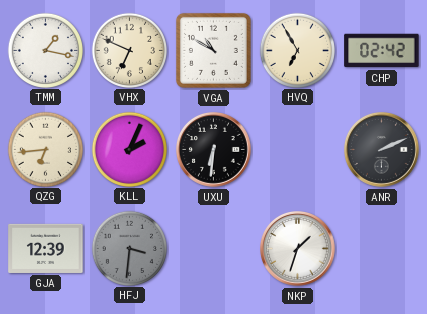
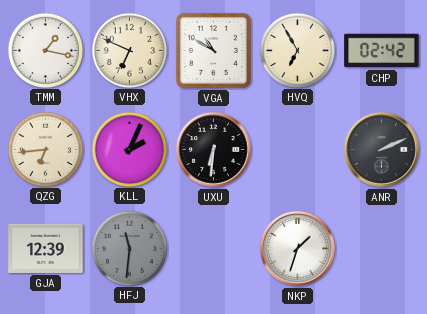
HFJ: 3:31 -> 11:31 (129, 248)
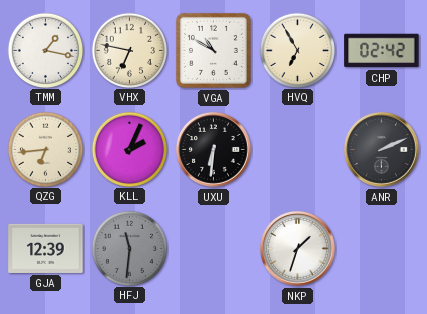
VHX: 6:49 -> 6:47 (129, 50)
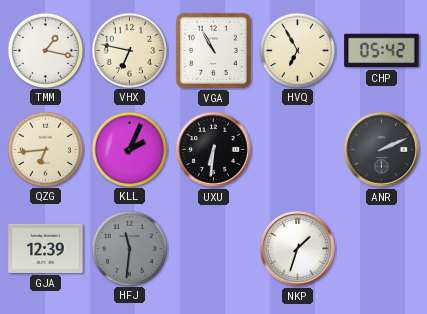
VGA: 10:50 -> 10:55 (213, 50)
CHP: 02:42 -> 05:42 (382, 51)
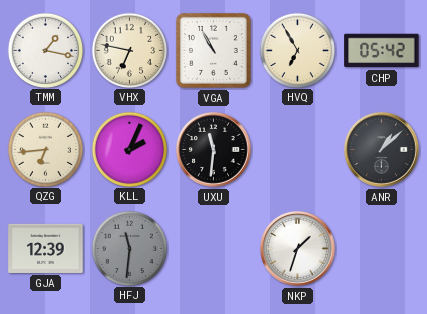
UXU: 6:31 -> 11:31 (214, 150)
ANR: 2:11 -> 1:08 (382, 150)
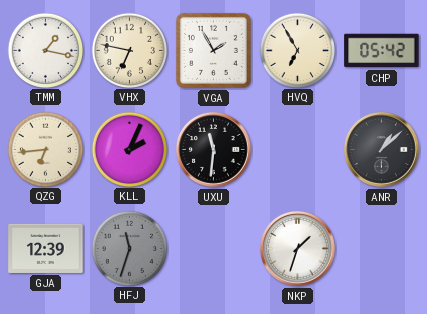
VGA: 10:55 -> 1:55 (213, 50)
HFJ: 11:31 -> 11:33 (129, 248)
